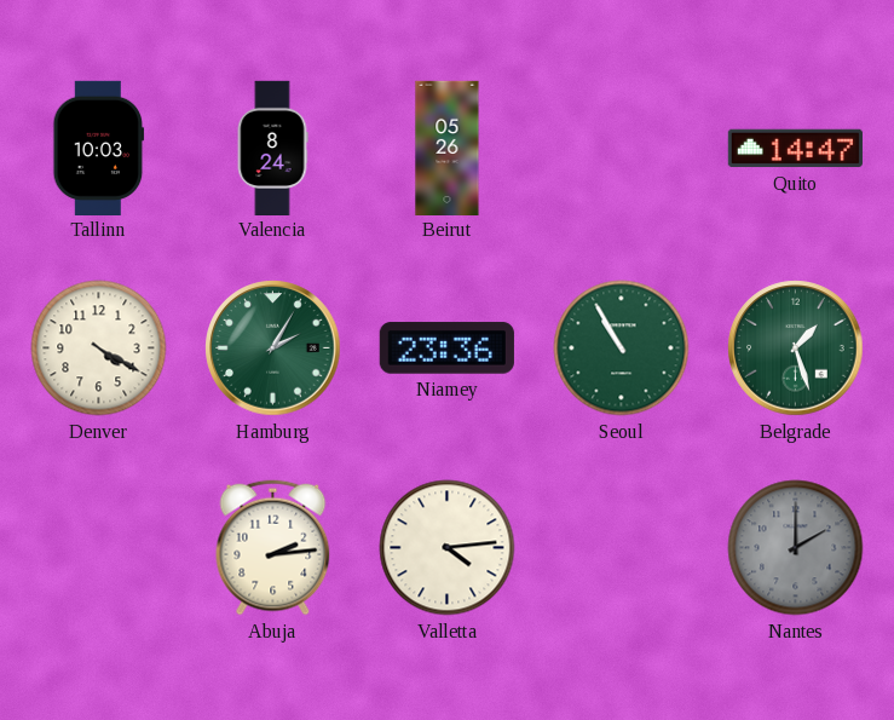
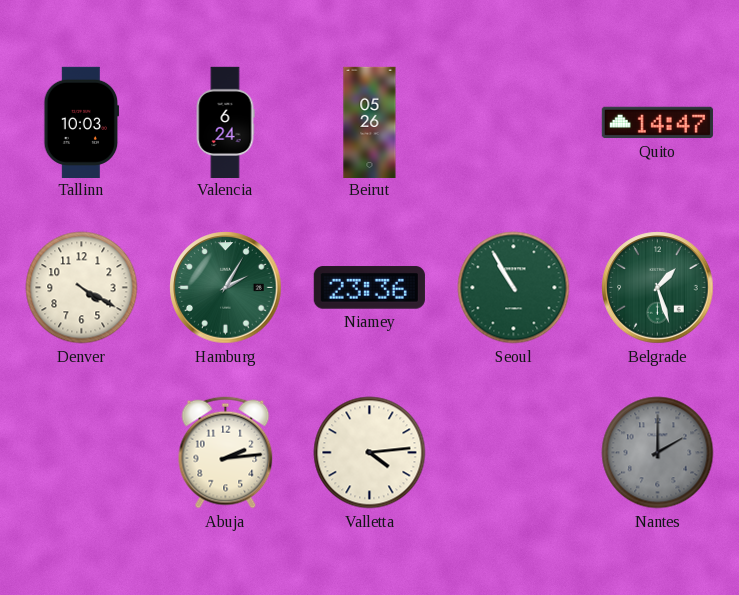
Valencia: 8:24 -> 6:24 (225, 122)
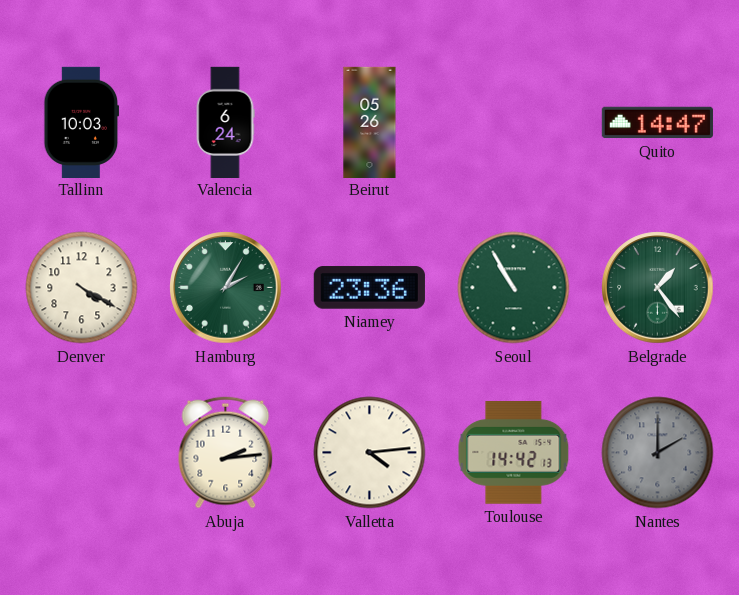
Belgrade: 1:27 -> 1:24 (658, 288)
Toulouse: none -> 14:42 (514, 453)
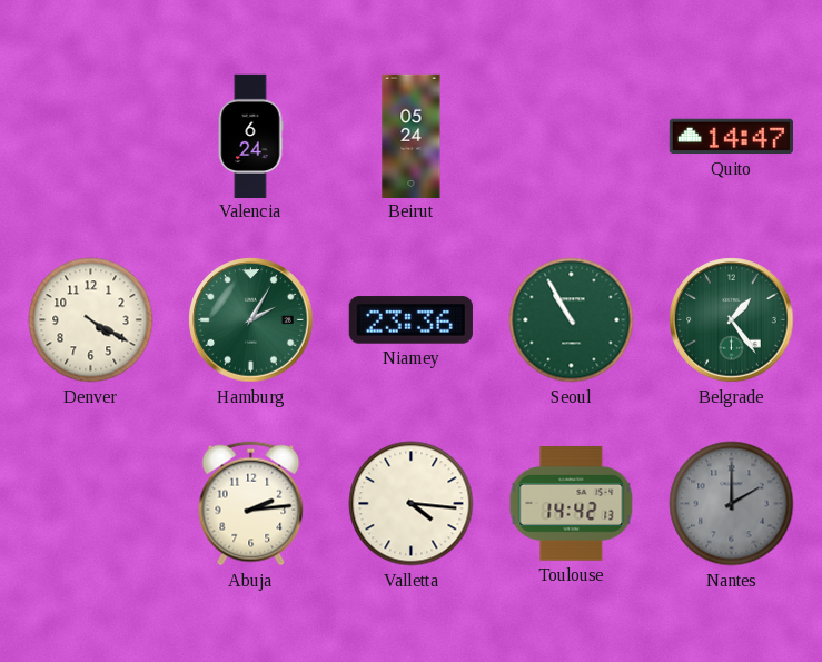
Tallinn: 10:03 -> none (82, 122)
Beirut: 05:26 -> 05:24 (412, 136)
Valletta: 4:14 -> 4:16 (412, 504)
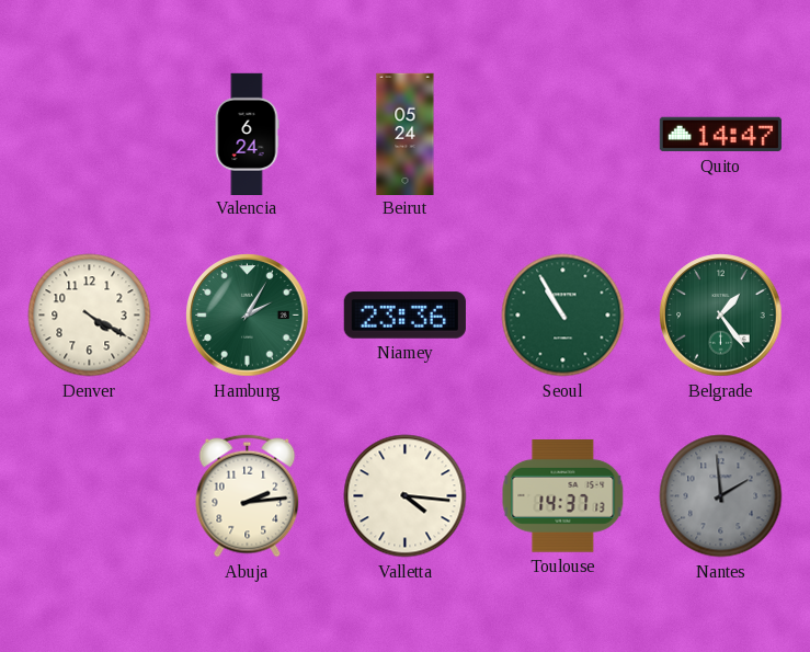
Toulouse: 14:42 -> 14:37 (563, 496)
Nantes: 2:00 -> 1:59 (721, 496)
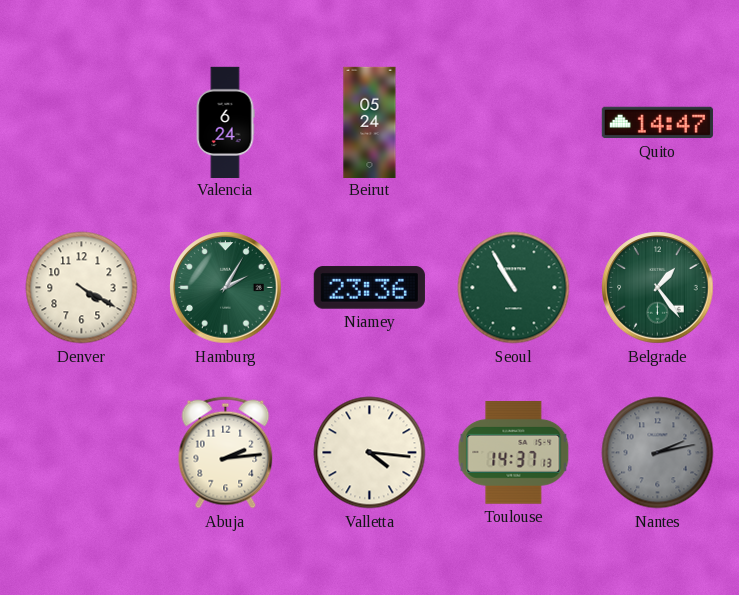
Nantes: 1:59 -> 2:13 (658, 453)
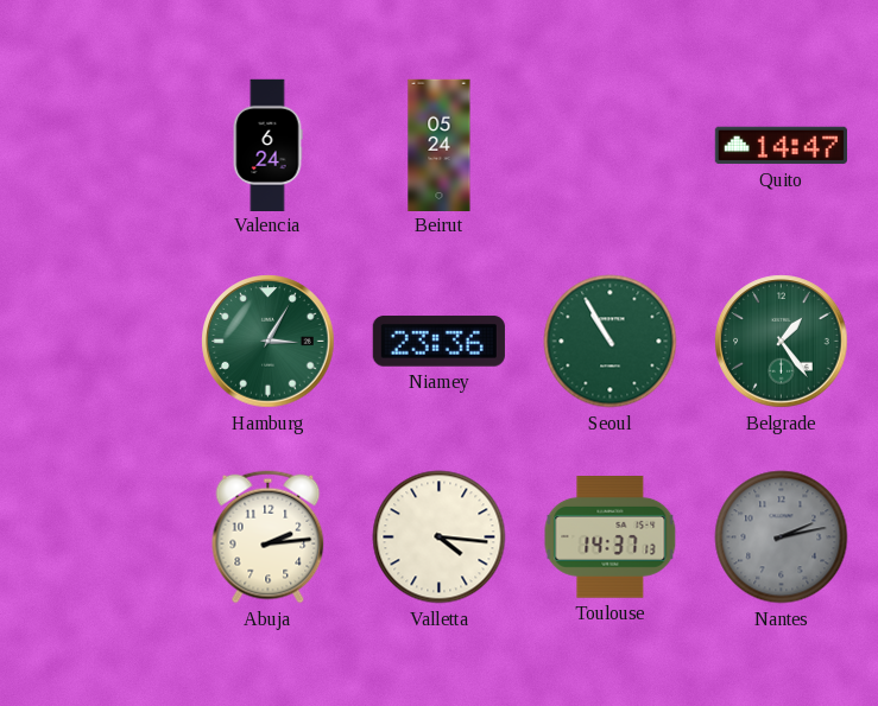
Denver: 4:20 -> none (82, 288)
Hamburg: 2:05 -> 3:05 (269, 342)
